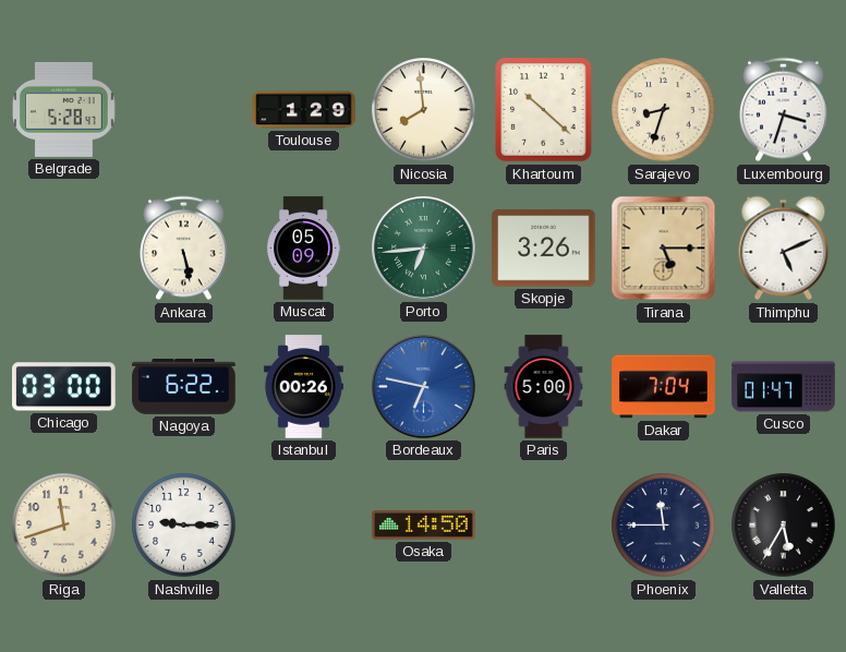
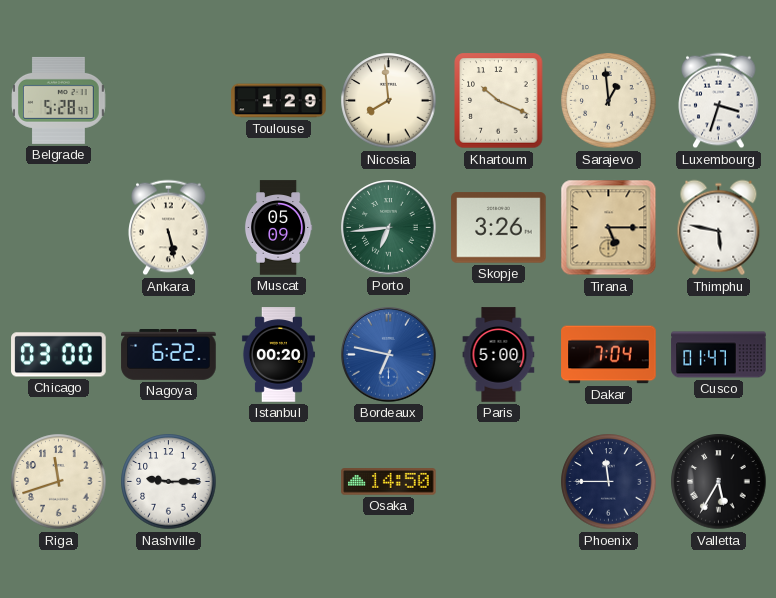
Khartoum: 10:22 -> 10:19 (499, 101)
Sarajevo: 8:33 -> 12:59 (609, 101)
Thimphu: 5:11 -> 5:47 (719, 228)
Istanbul: 00:26 -> 00:20 (278, 355)
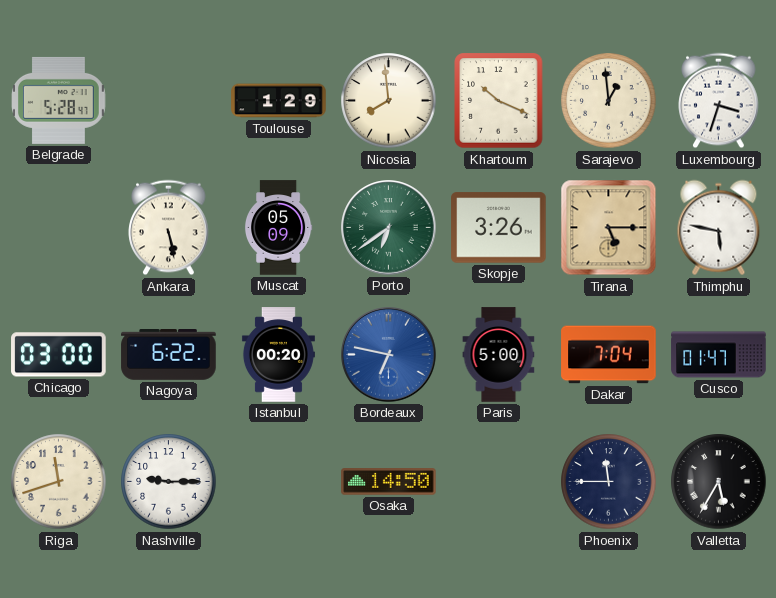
Porto: 6:44 -> 6:39 (389, 228)
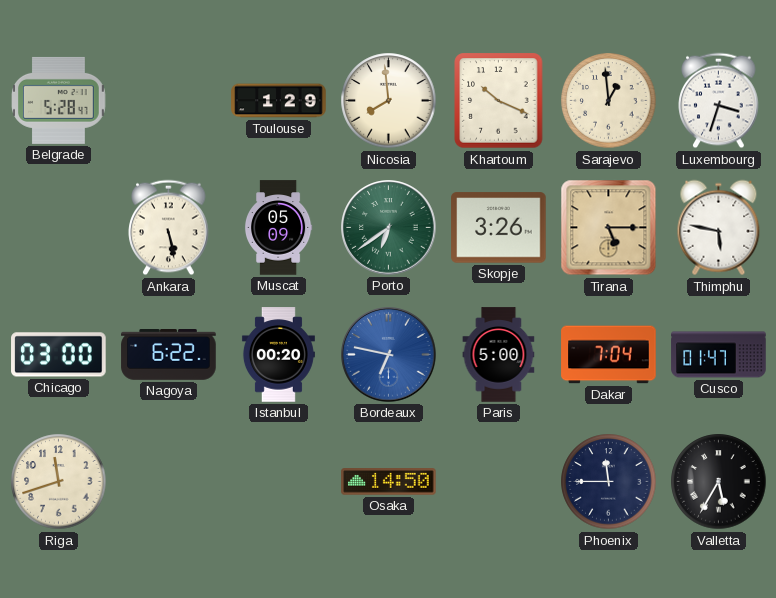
Nashville: 9:15 -> none (169, 482)
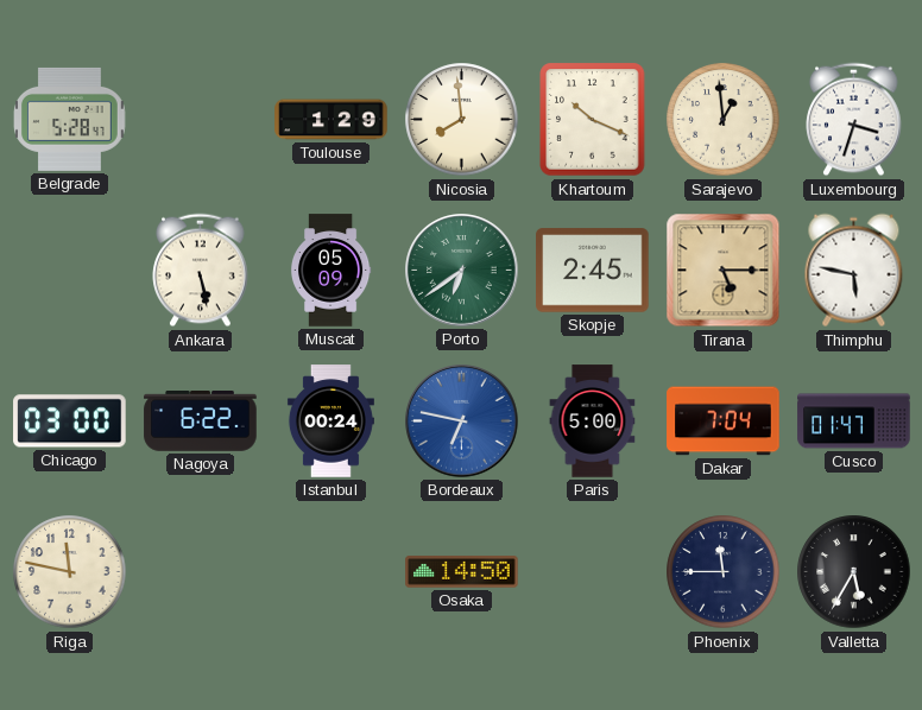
Skopje: 3:26 -> 2:45 (593, 271)
Istanbul: 00:20 -> 00:24 (330, 421)
Riga: 11:42 -> 11:47 (70, 572)
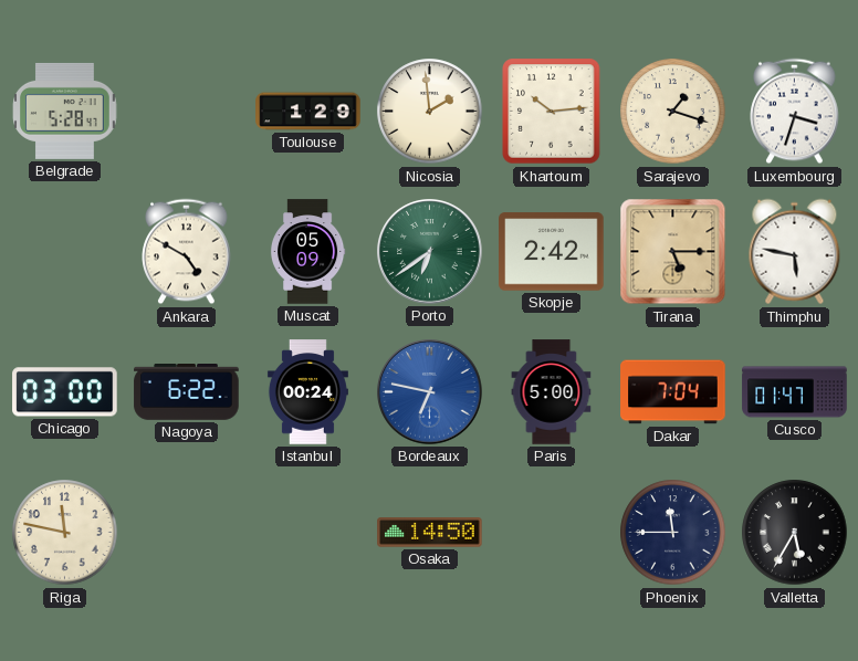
Nicosia: 7:59 -> 1:59 (430, 112)
Khartoum: 10:19 -> 10:14 (552, 112)
Sarajevo: 12:59 -> 1:18 (673, 112)
Ankara: 5:28 -> 4:50 (187, 252)
Skopje: 2:45 -> 2:42 (552, 252)
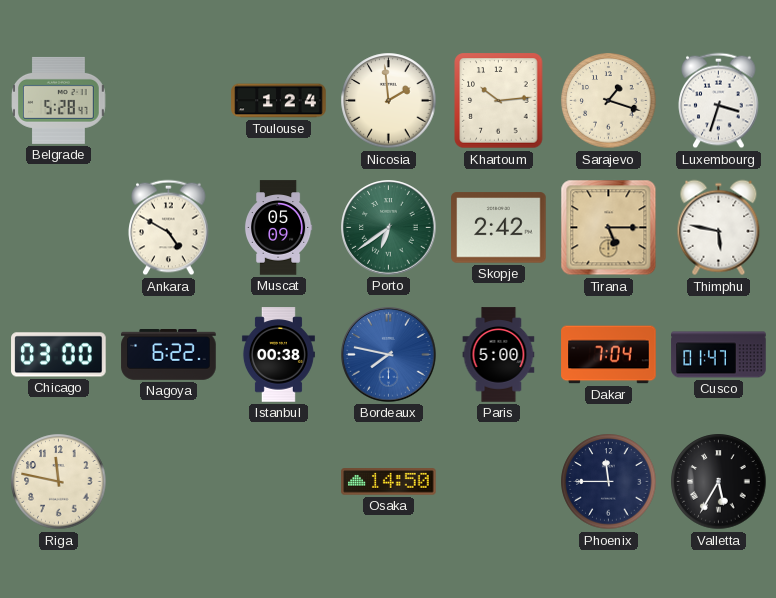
Toulouse: 1:29 -> 1:24 (279, 101)
Istanbul: 00:24 -> 00:38 (278, 355)
Bordeaux: 6:47 -> 7:47 (389, 355)
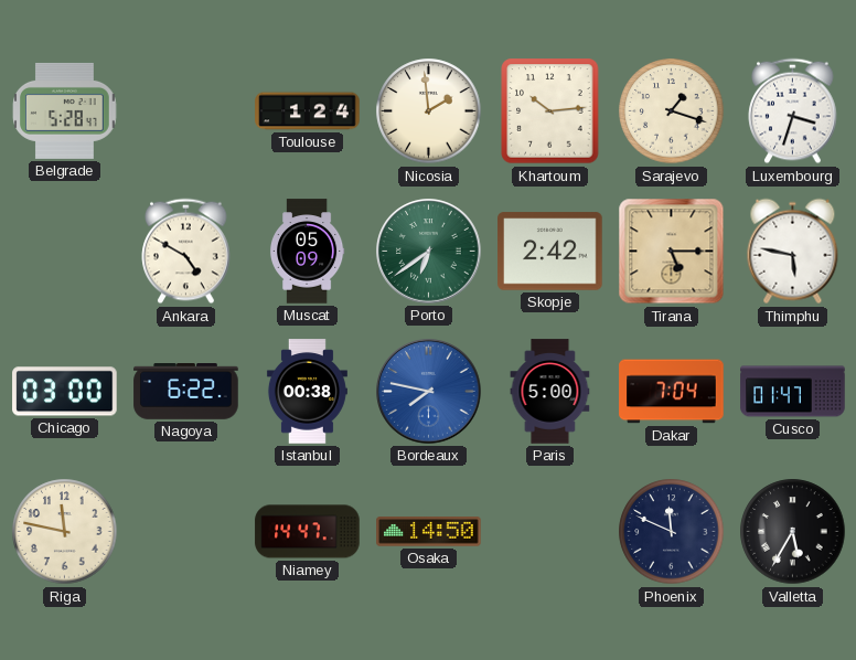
Niamey: none -> 14:47 (308, 532)
Phoenix: 11:45 -> 11:49 (672, 532)
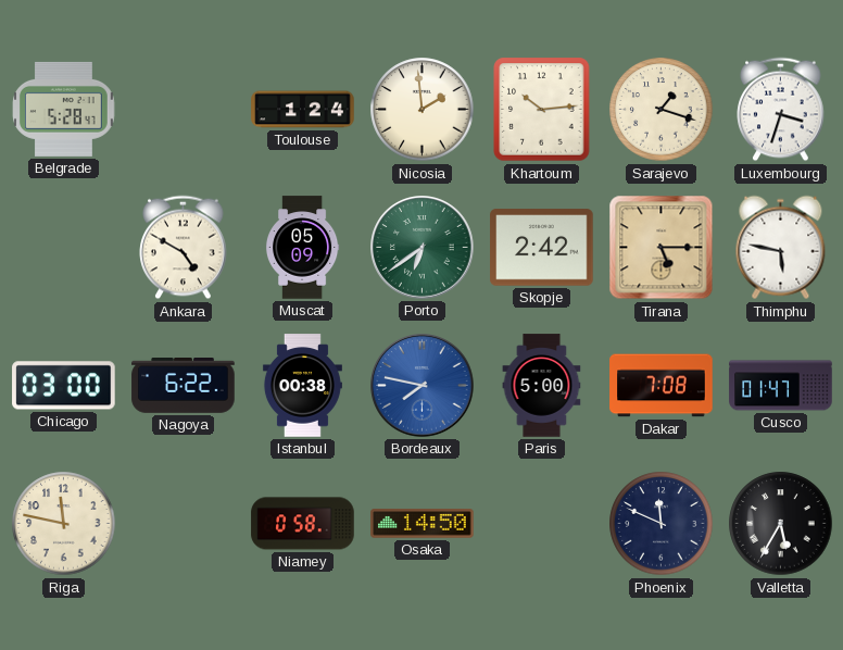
Dakar: 7:04 -> 7:08 (662, 386)
Niamey: 14:47 -> 0:58 (303, 524)
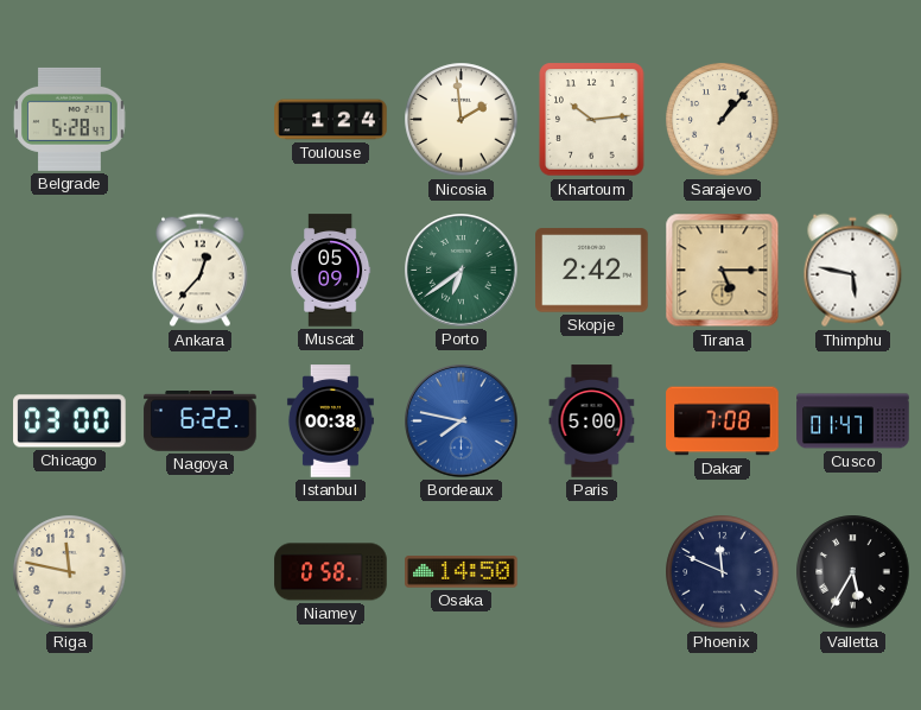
Sarajevo: 1:18 -> 1:07 (723, 120)
Luxembourg: 3:33 -> none (781, 110)
Ankara: 4:50 -> 12:37 (201, 271)
